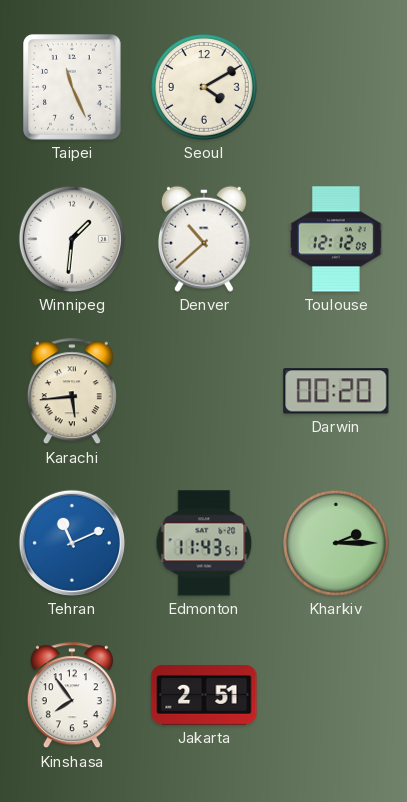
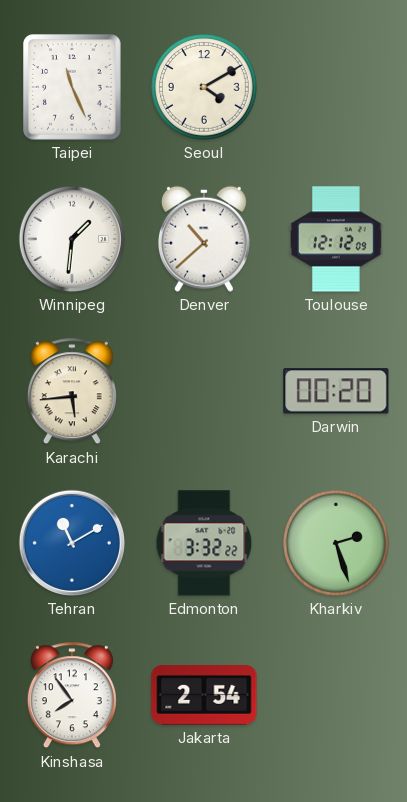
Tehran: 11:11 -> 11:10 (72, 543)
Edmonton: 11:43 -> 3:32 (204, 543)
Kharkiv: 2:15 -> 2:27 (337, 544)
Jakarta: 2:51 -> 2:54 (204, 695)
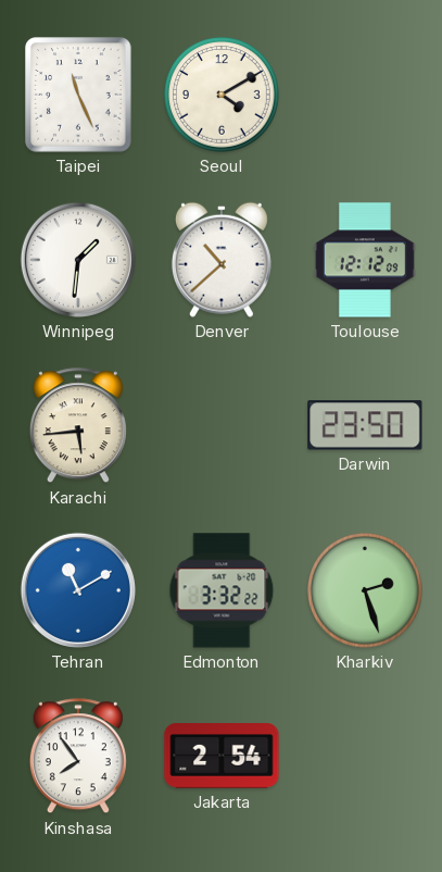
Darwin: 00:20 -> 23:50 (365, 425)
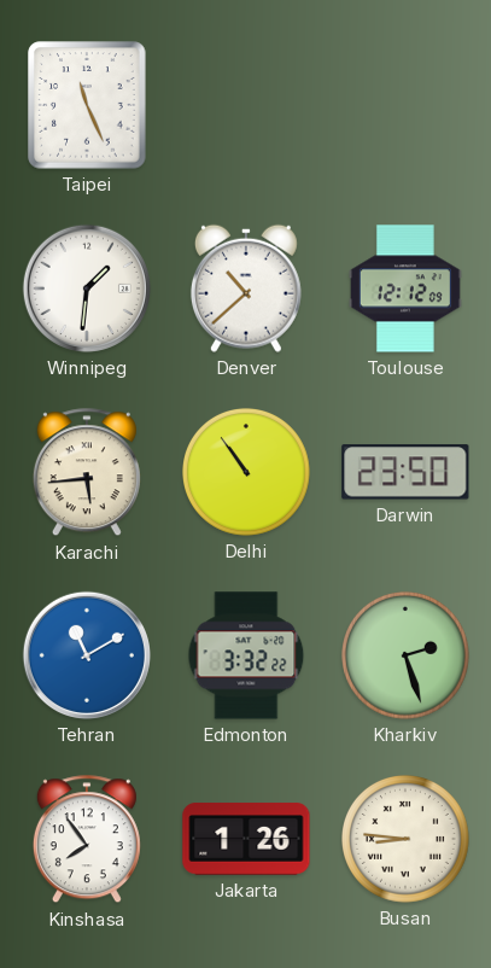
Seoul: 4:10 -> none (223, 96)
Delhi: none -> 10:54 (247, 473)
Jakarta: 2:54 -> 1:26 (246, 839)
Busan: none -> 8:46 (407, 840)
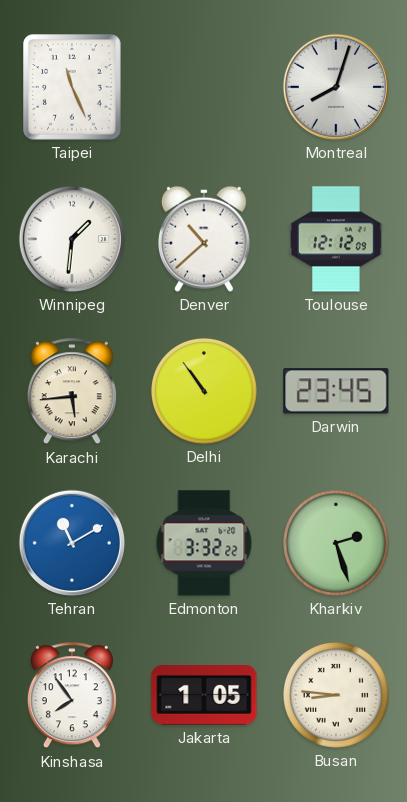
Montreal: none -> 8:03 (336, 87)
Darwin: 23:50 -> 23:45 (336, 391)
Jakarta: 1:26 -> 1:05 (204, 695)
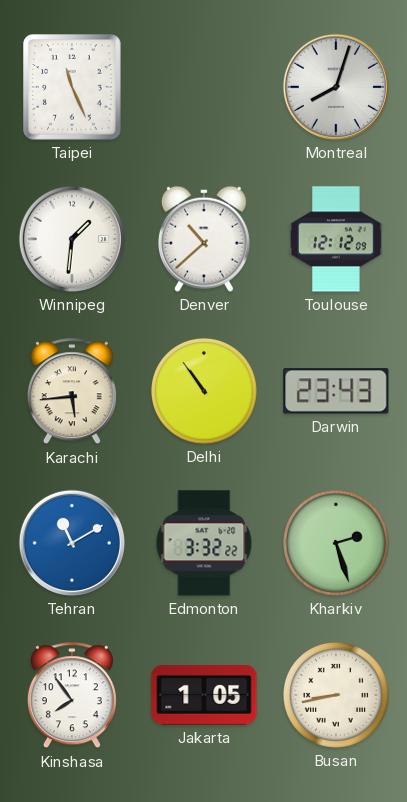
Darwin: 23:45 -> 23:43 (336, 391)
Busan: 8:46 -> 8:43 (337, 696)
